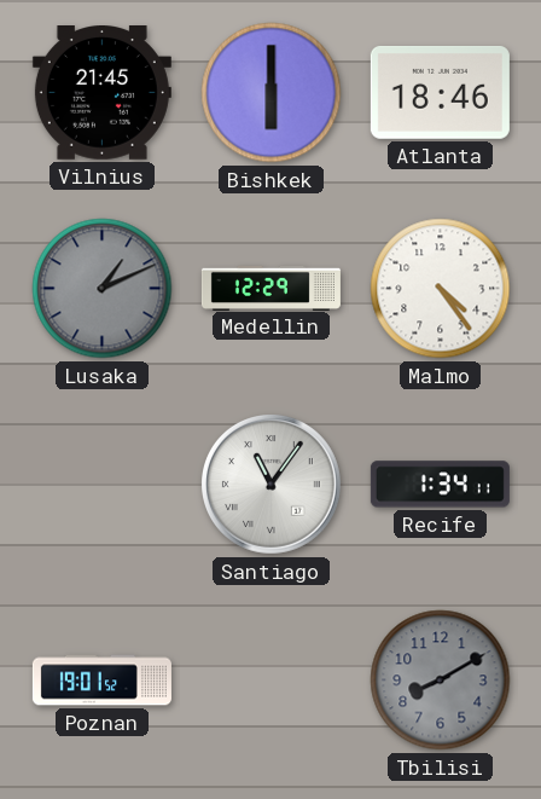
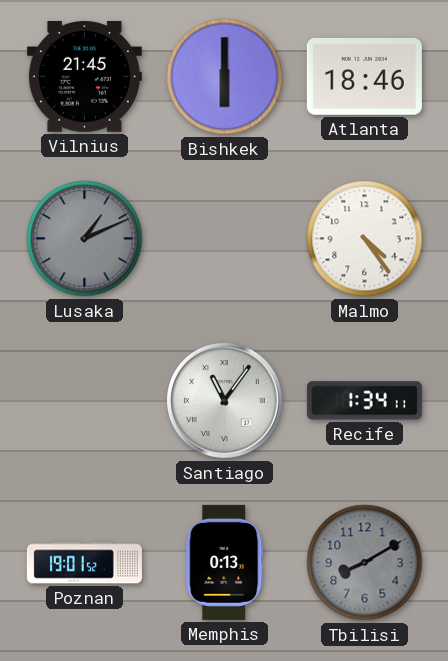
Medellin: 12:29 -> none (270, 288)
Memphis: none -> 0:13 (225, 562)
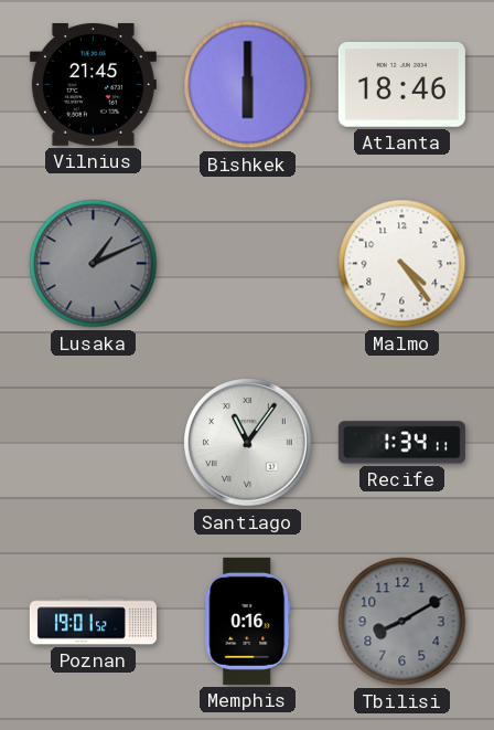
Memphis: 0:13 -> 0:16 (248, 621)
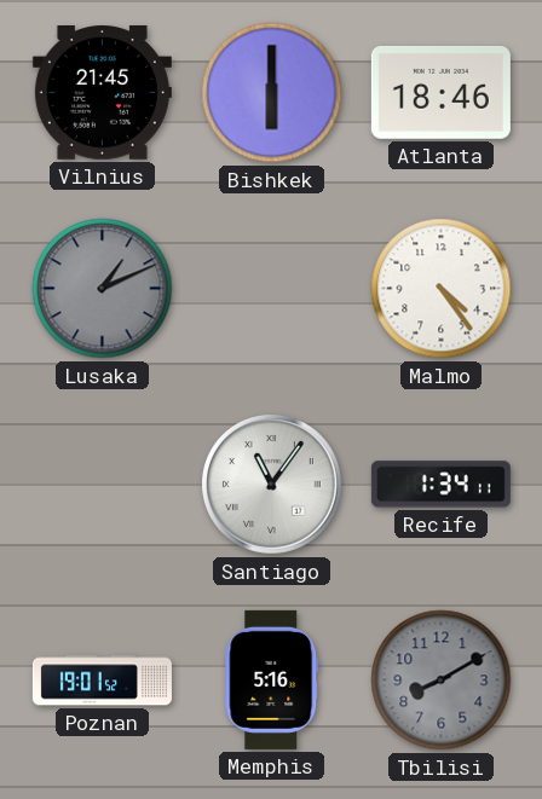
Memphis: 0:16 -> 5:16 (272, 679)
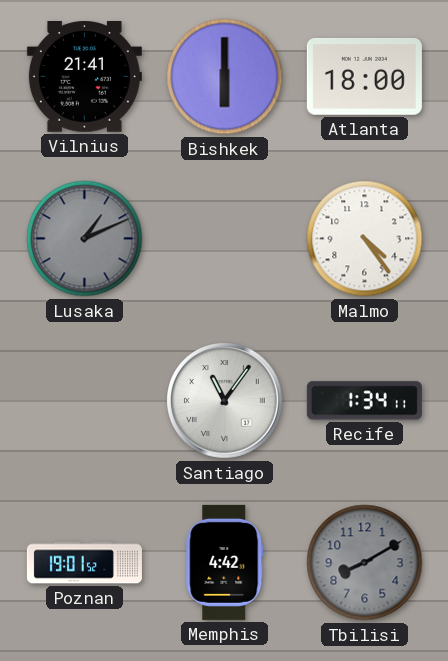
Vilnius: 21:45 -> 21:41 (84, 77)
Atlanta: 18:46 -> 18:00 (364, 76)
Memphis: 5:16 -> 4:42 (225, 562)
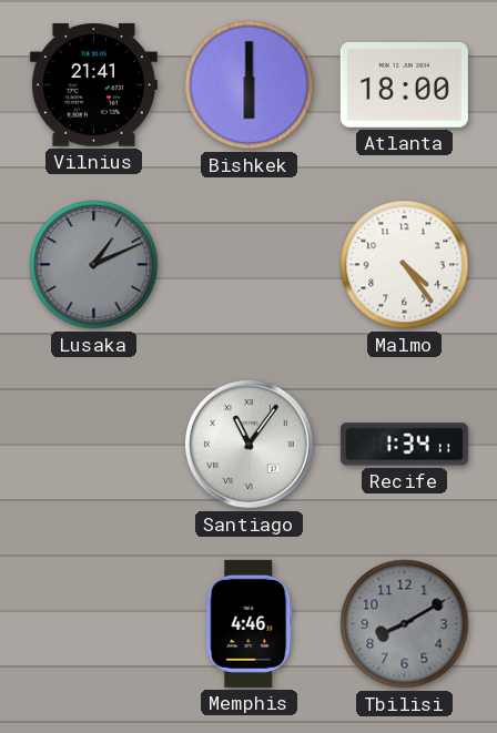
Poznan: 19:01 -> none (84, 563)
Memphis: 4:42 -> 4:46 (250, 623)
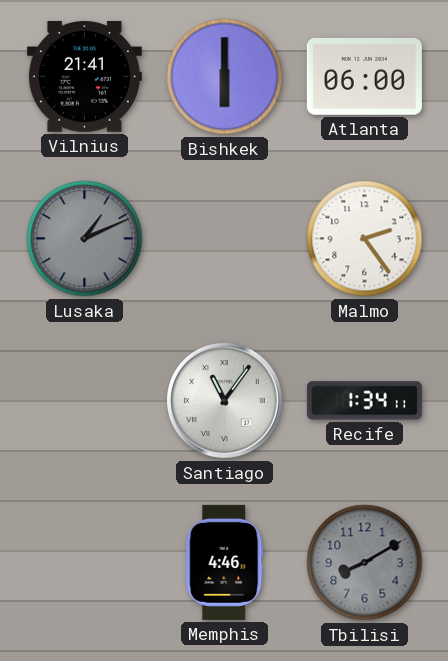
Atlanta: 18:00 -> 06:00 (364, 76)
Malmo: 4:24 -> 2:24 (365, 239)
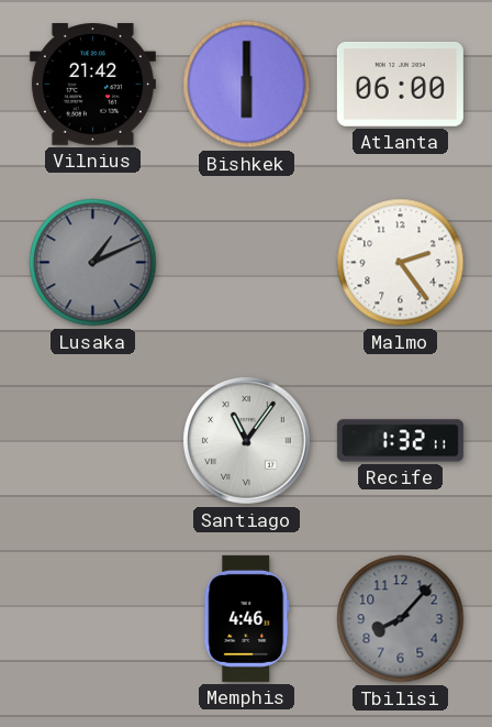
Vilnius: 21:41 -> 21:42 (92, 85)
Recife: 1:34 -> 1:32 (400, 441)
Tbilisi: 8:10 -> 8:07 (401, 619)
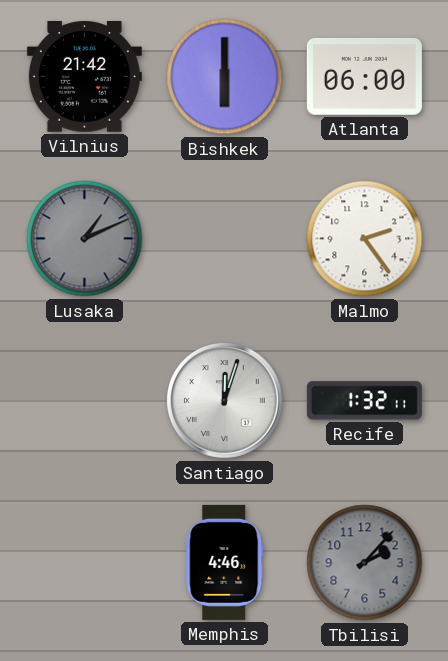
Santiago: 11:06 -> 12:03 (225, 401)
Tbilisi: 8:07 -> 2:07 (365, 563)
